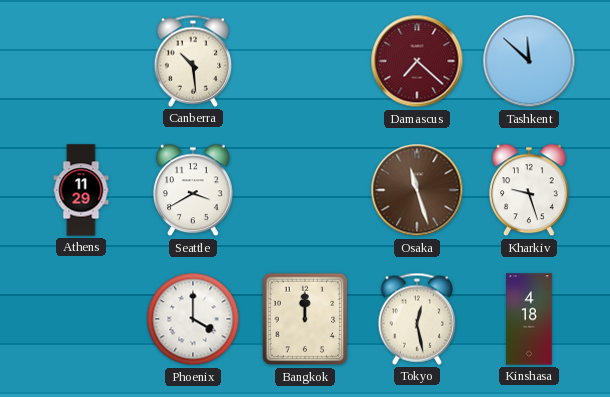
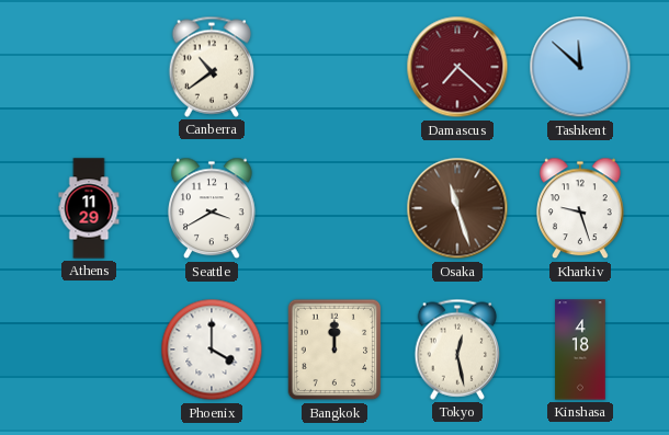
Canberra: 10:29 -> 10:39 (212, 67)
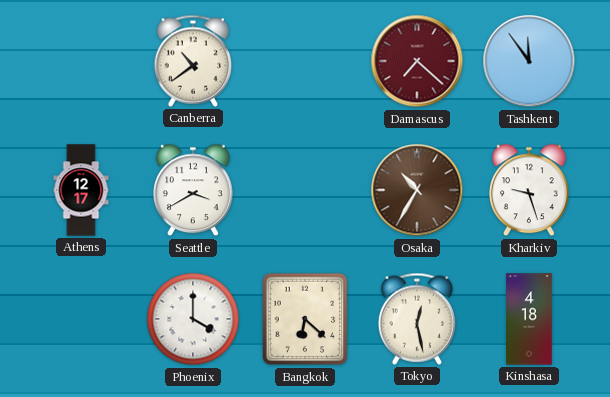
Tashkent: 11:52 -> 11:54 (529, 61)
Athens: 11:29 -> 12:17 (81, 190)
Osaka: 11:27 -> 10:35 (417, 190)
Bangkok: 12:00 -> 6:22 (305, 319)
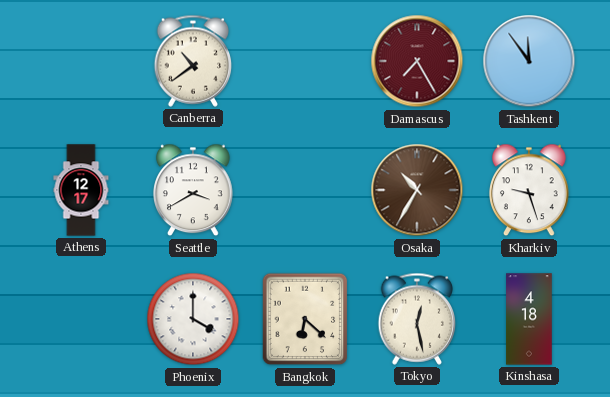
Damascus: 7:22 -> 7:25 (417, 61)
